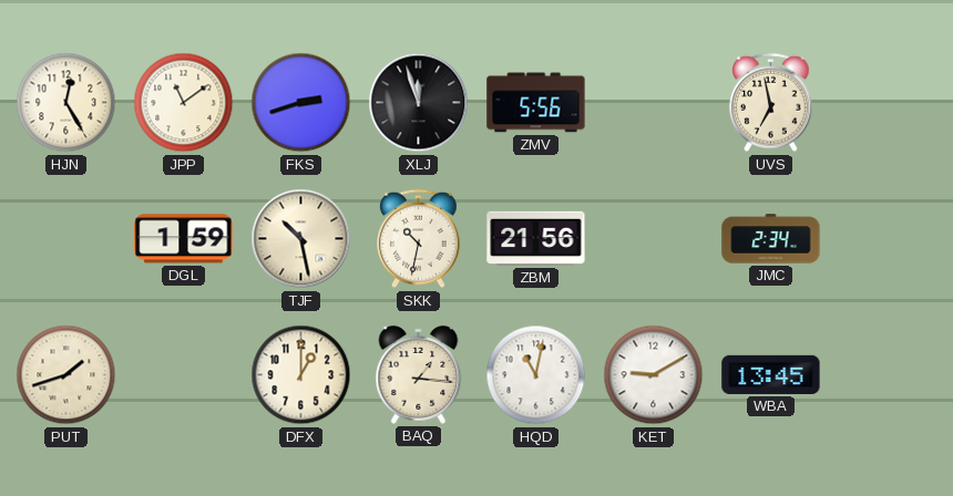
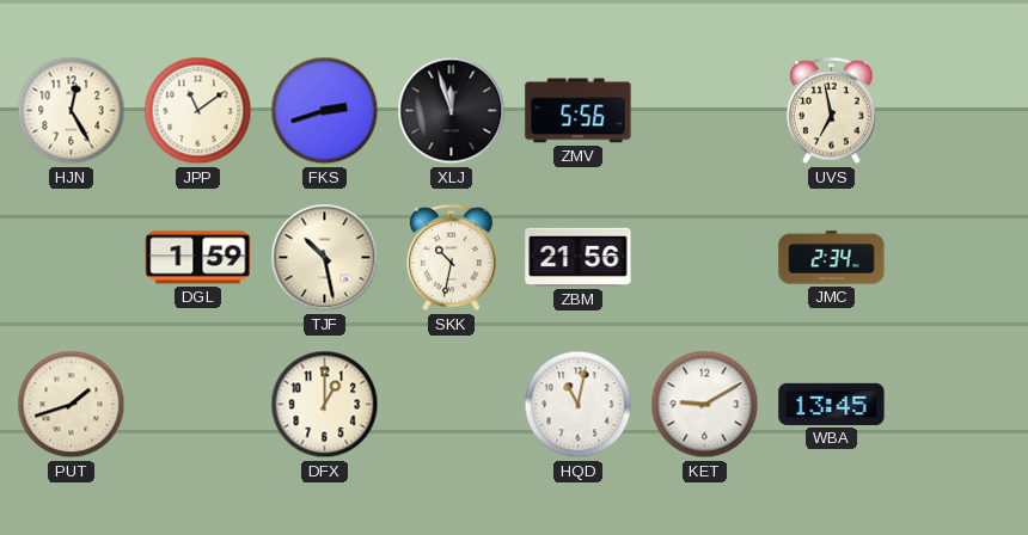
BAQ: 1:16 -> none (419, 375)
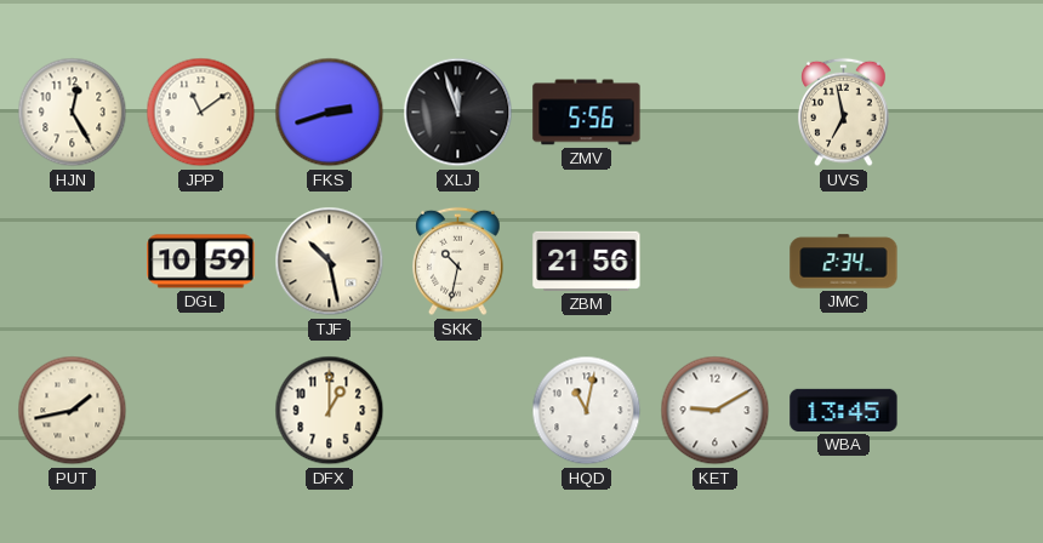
DGL: 1:59 -> 10:59 (201, 262)
PUT: 1:42 -> 1:43 (73, 411)
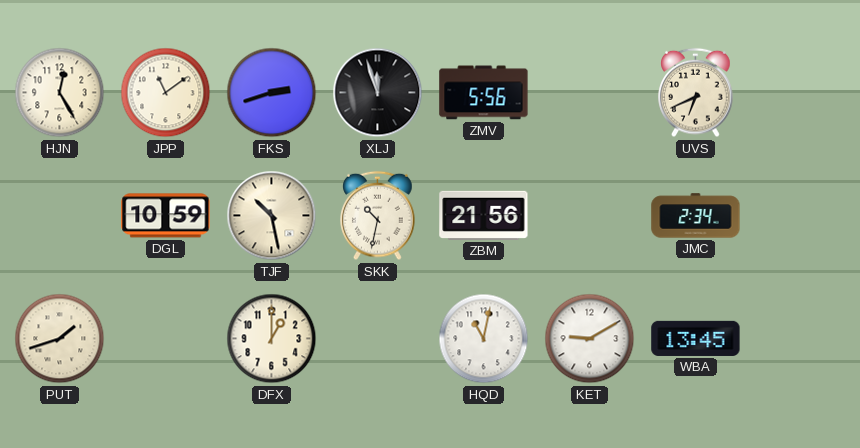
UVS: 6:58 -> 6:41 (696, 93)
PUT: 1:43 -> 1:42 (60, 339)
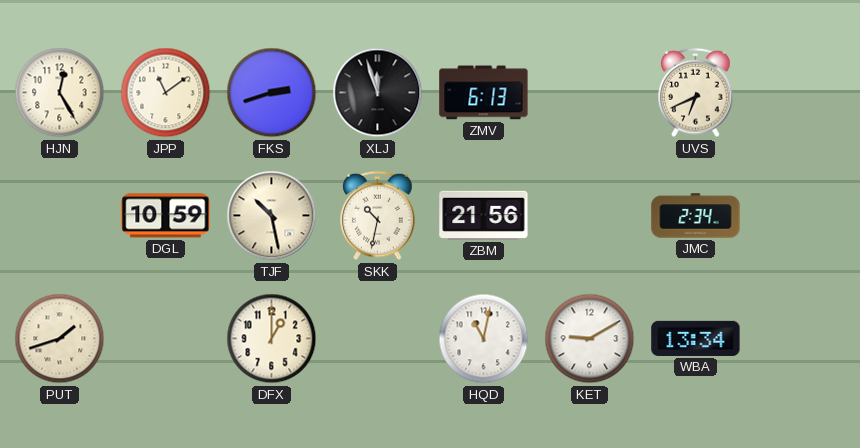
ZMV: 5:56 -> 6:13 (484, 93)
WBA: 13:45 -> 13:34 (696, 338)
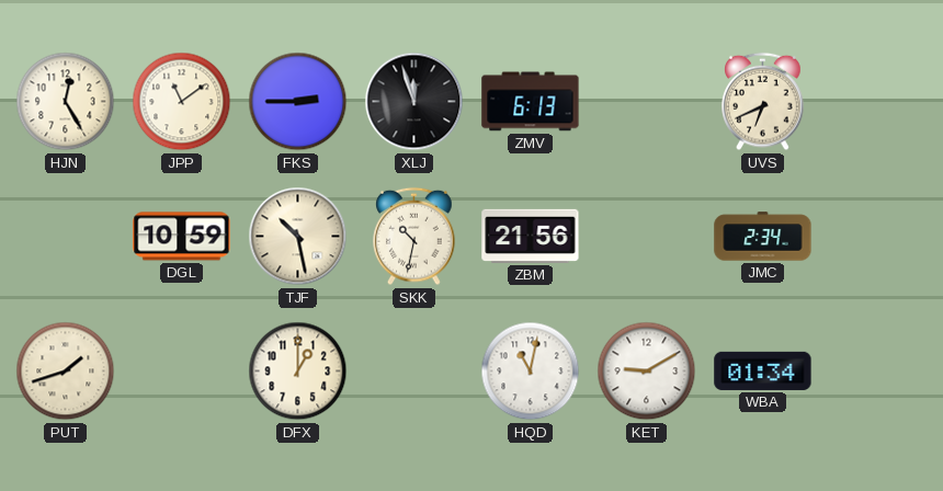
FKS: 2:42 -> 2:45 (298, 102)
WBA: 13:34 -> 01:34 (763, 370)
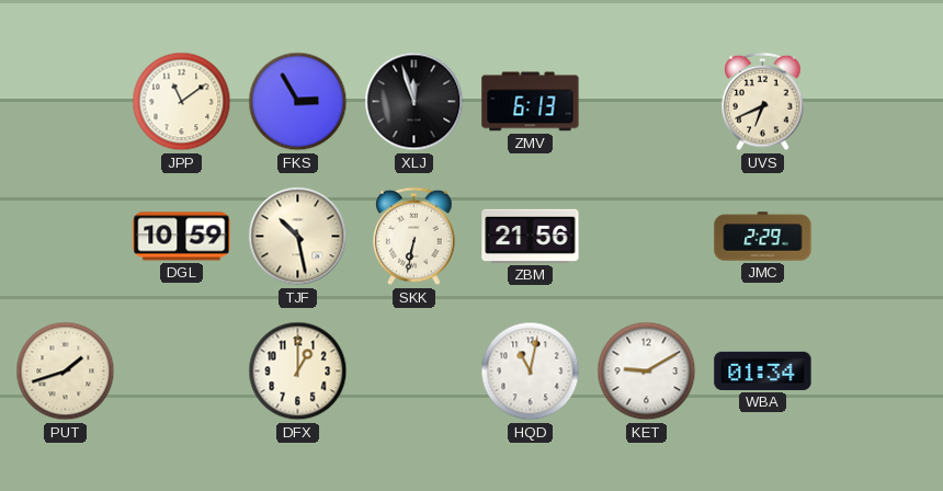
HJN: 12:25 -> none (66, 102)
FKS: 2:45 -> 2:55 (298, 102)
SKK: 10:32 -> 6:32 (414, 237)
JMC: 2:34 -> 2:29 (763, 237)
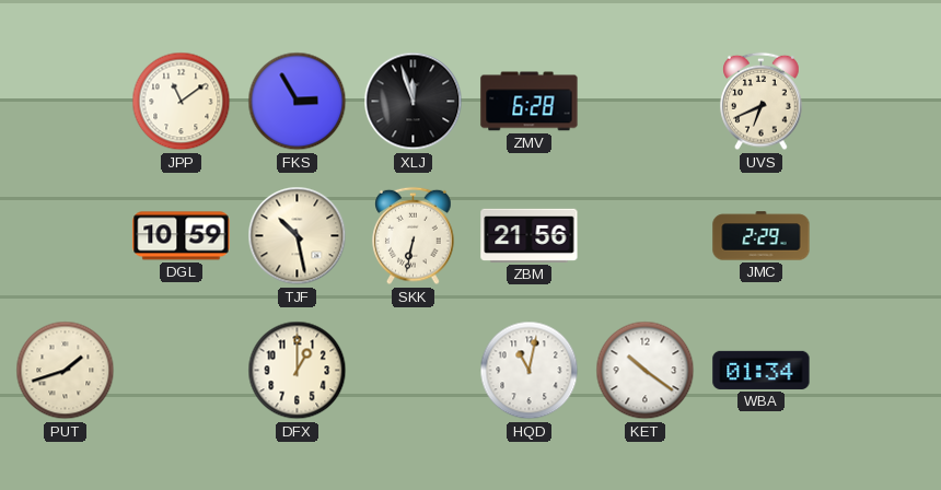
ZMV: 6:13 -> 6:28 (530, 102)
KET: 9:10 -> 10:21 (646, 371)
